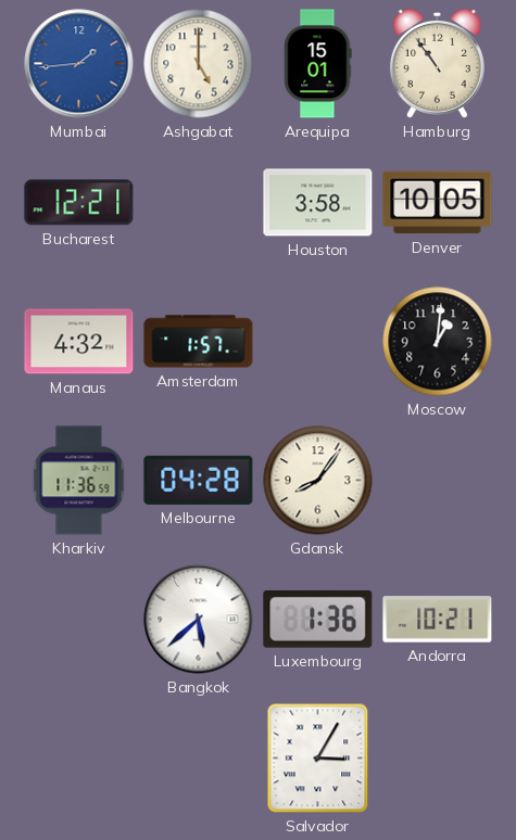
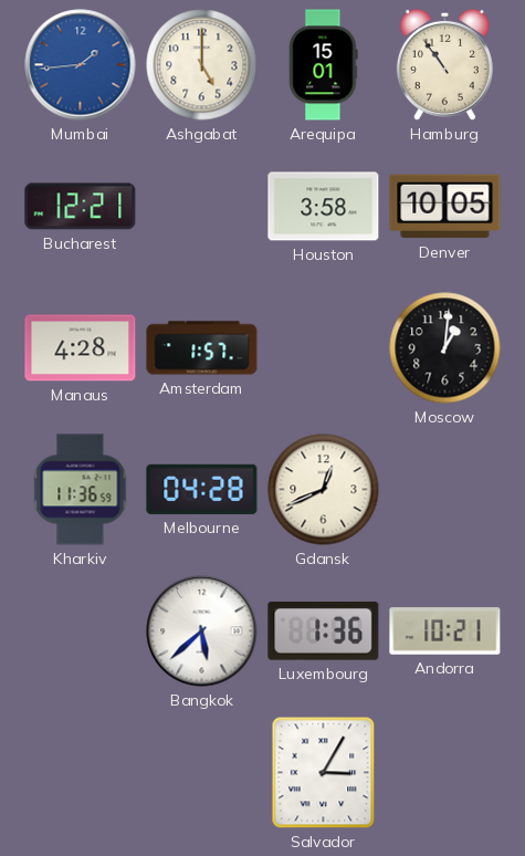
Manaus: 4:32 -> 4:28 (81, 348)
Gdansk: 8:06 -> 12:41 (324, 490)
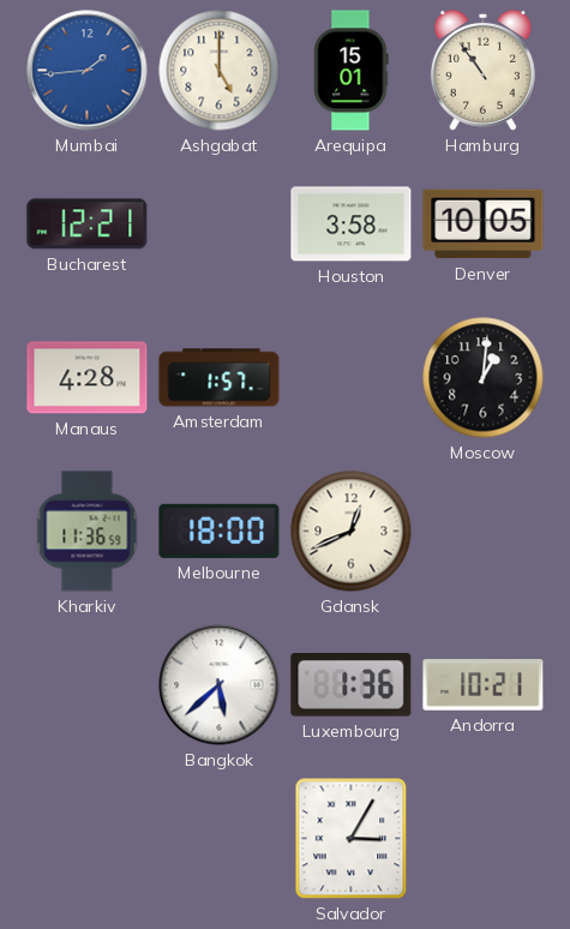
Melbourne: 04:28 -> 18:00 (220, 531)
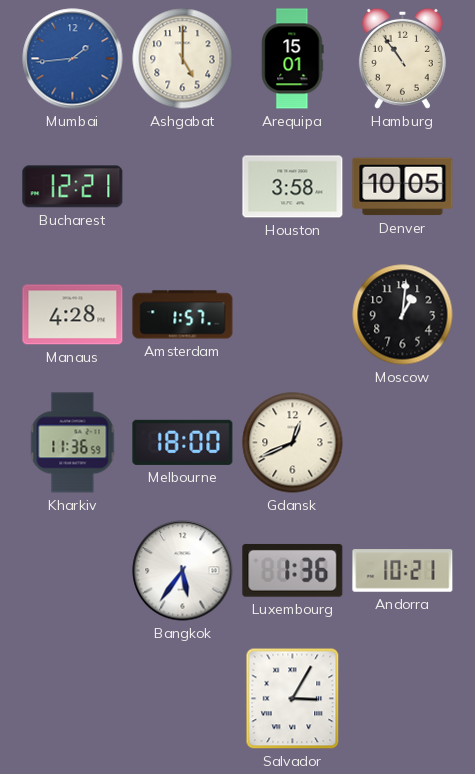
Bangkok: 5:38 -> 5:36 (183, 571)
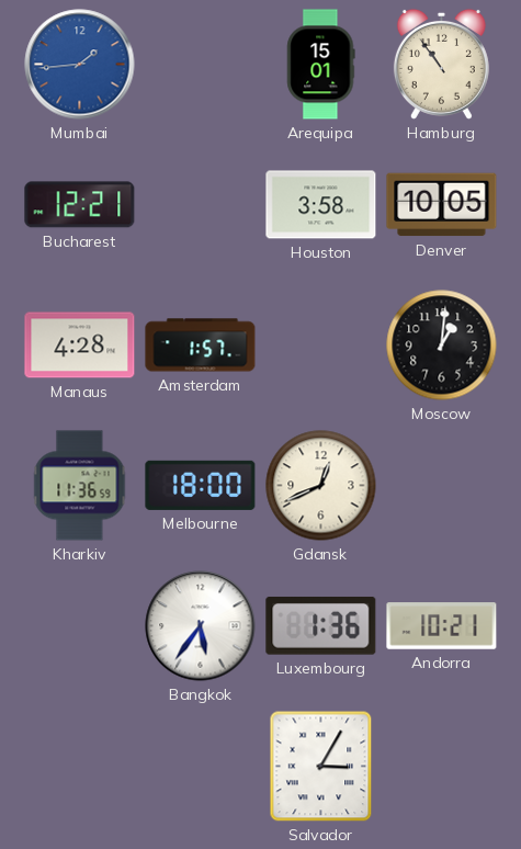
Ashgabat: 5:00 -> none (183, 59)
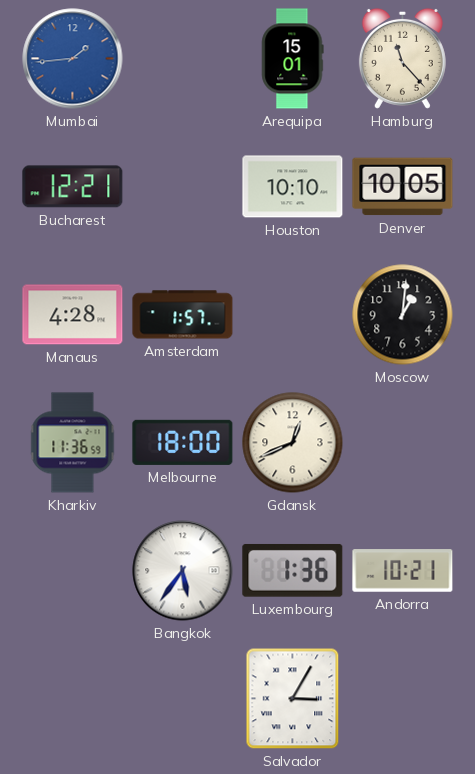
Hamburg: 10:54 -> 11:23 (402, 58)
Houston: 3:58 -> 10:10 (293, 187)
